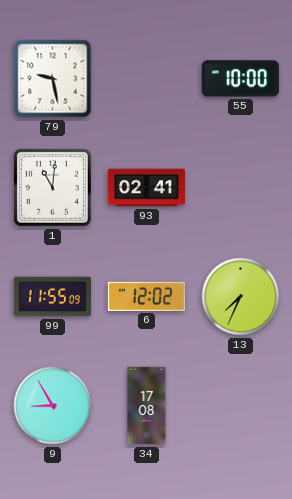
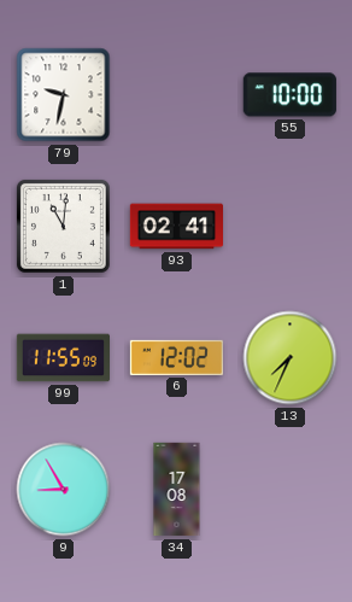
79: 9:28 -> 9:32 (64, 95)
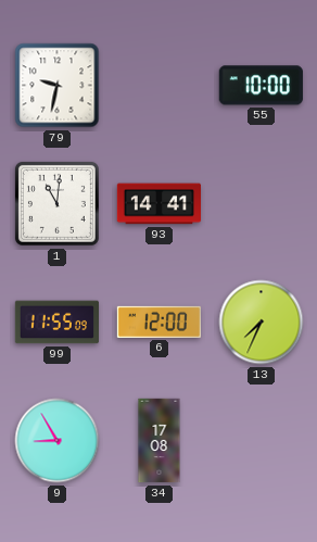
93: 02:41 -> 14:41 (158, 204)
6: 12:02 -> 12:00 (158, 322)
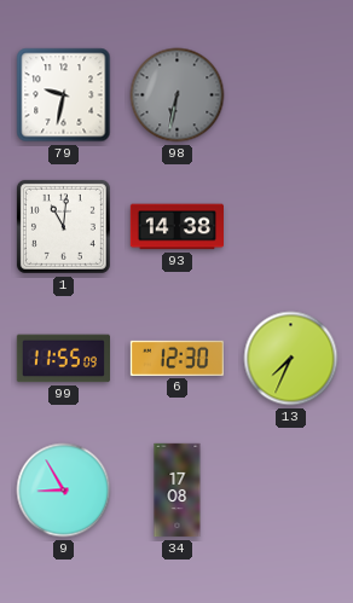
98: none -> 6:32 (178, 95)
55: 10:00 -> none (261, 86)
93: 14:41 -> 14:38 (176, 227)
6: 12:00 -> 12:30 (176, 358)
